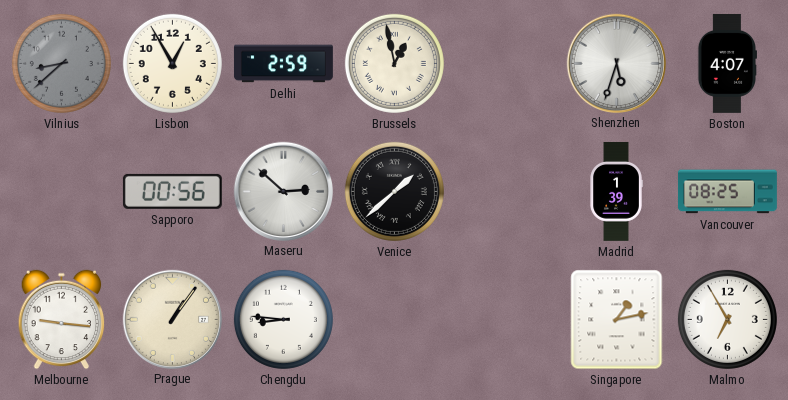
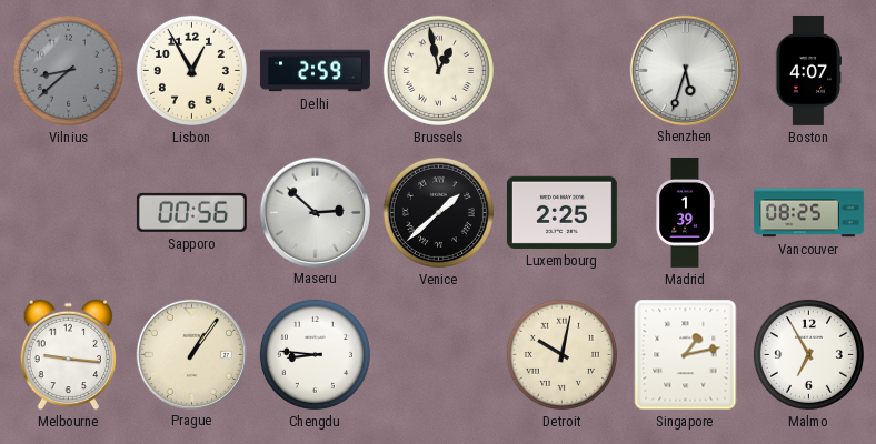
Luxembourg: none -> 2:25 (561, 212)
Detroit: none -> 10:02 (561, 354)
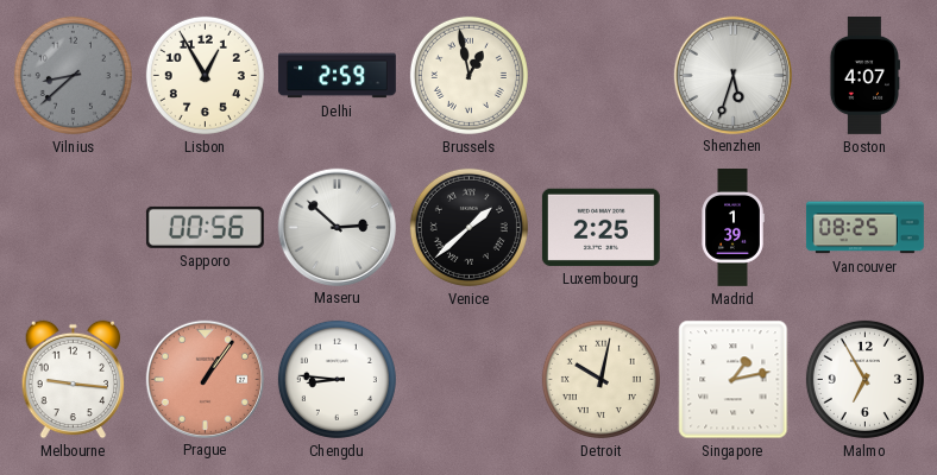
Prague dial: cream -> salmon (205, 379)
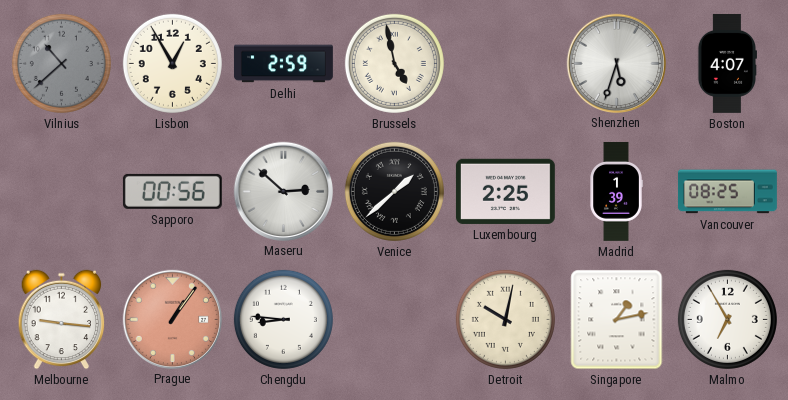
Vilnius: 8:38 -> 10:38 (61, 63)
Brussels: 12:58 -> 4:58 (394, 63)
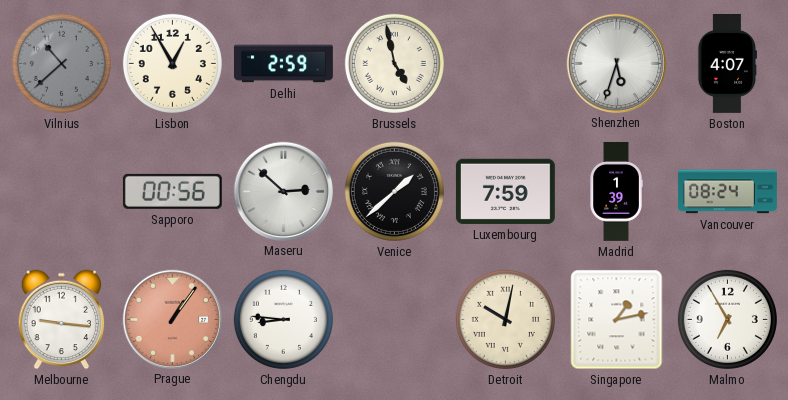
Luxembourg: 2:25 -> 7:59 (505, 191)
Vancouver: 08:25 -> 08:24 (727, 192)
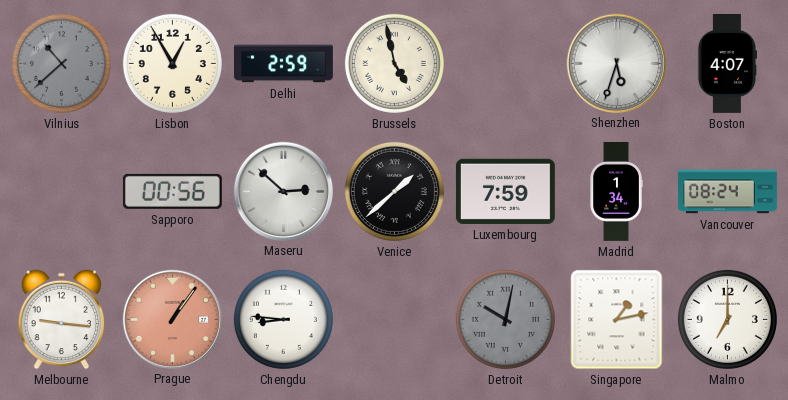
Madrid: 1:39 -> 1:34 (616, 191)
Detroit dial: cream -> grey (505, 319)
Malmo: 6:55 -> 7:00 (727, 319)
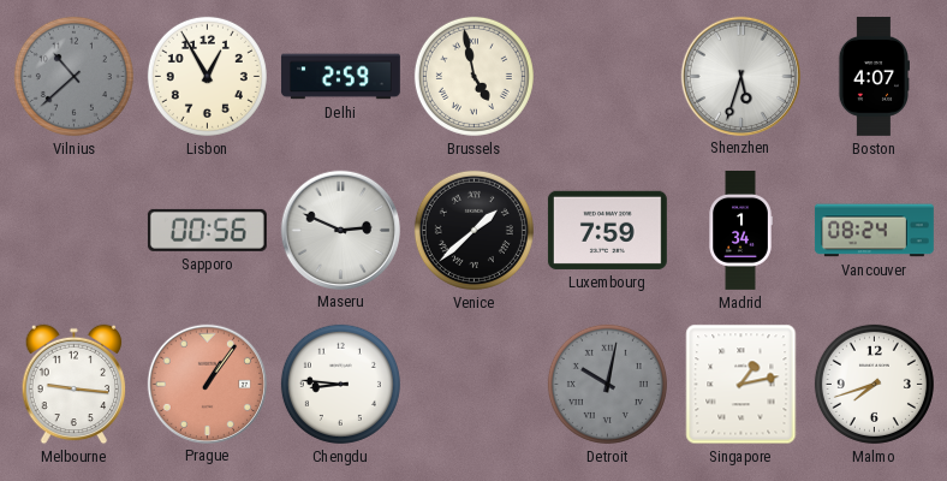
Maseru: 2:52 -> 2:49 (340, 230)
Malmo: 7:00 -> 7:42 (874, 384)
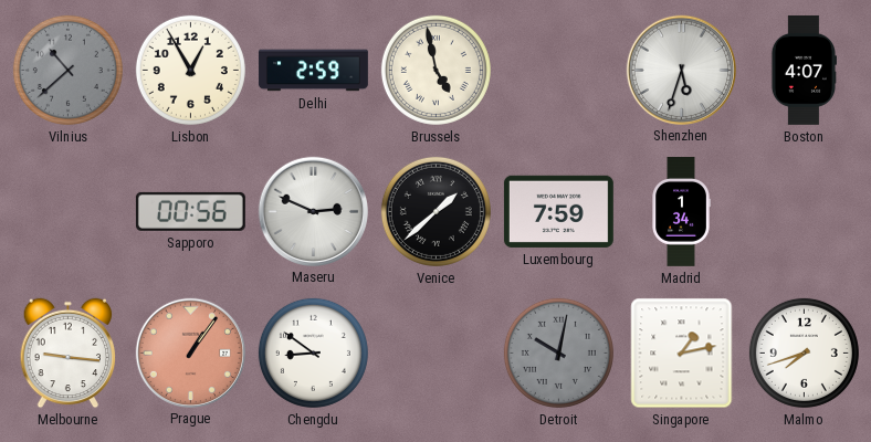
Vancouver: 08:24 -> none (874, 231)
Chengdu: 8:46 -> 8:51 (313, 352)
